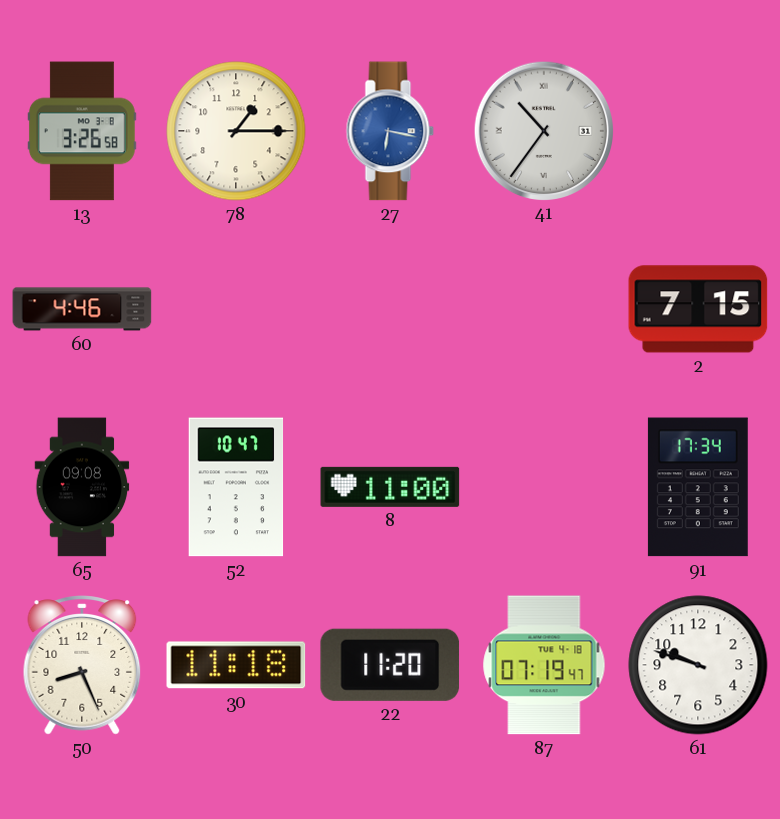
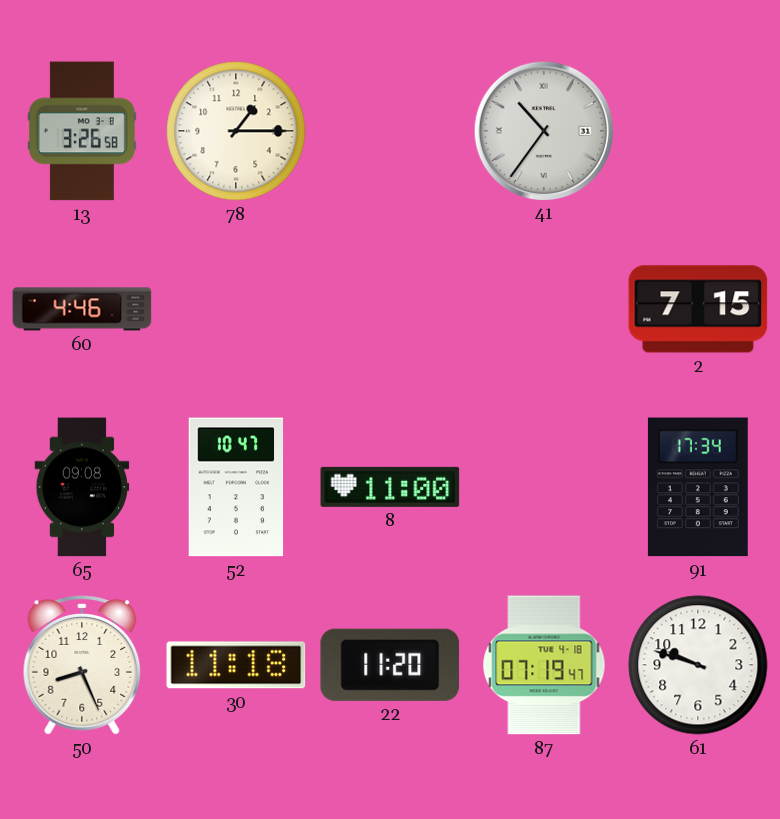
27: 6:17 -> none (390, 131)
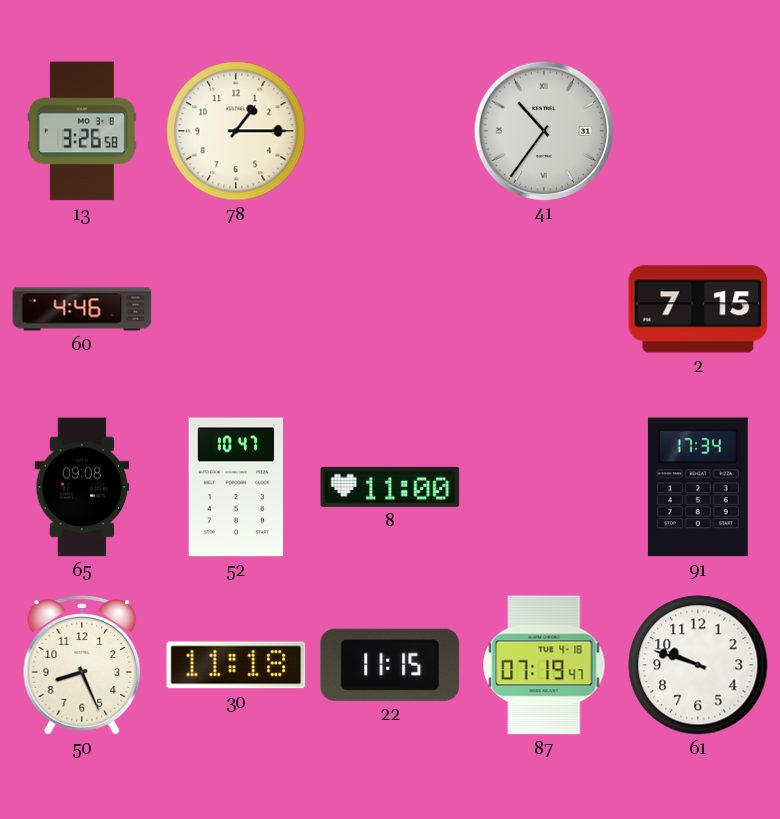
22: 11:20 -> 11:15 (390, 665)
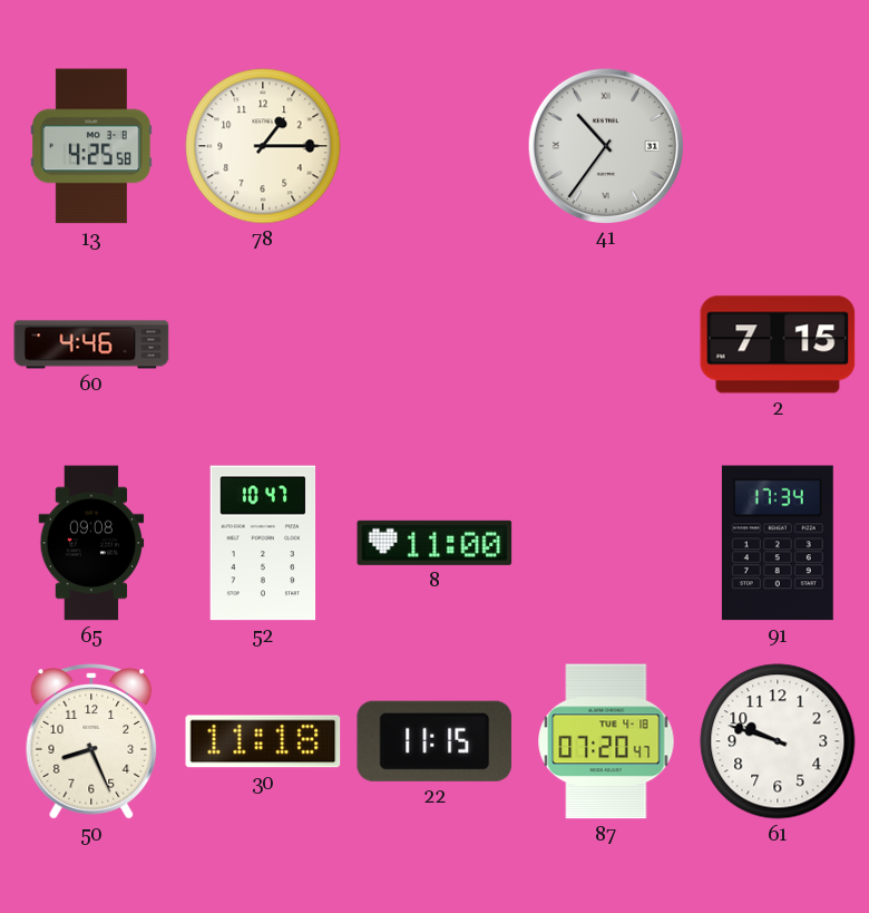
13: 3:26 -> 4:25 (91, 146)
87: 07:19 -> 07:20 (606, 741)
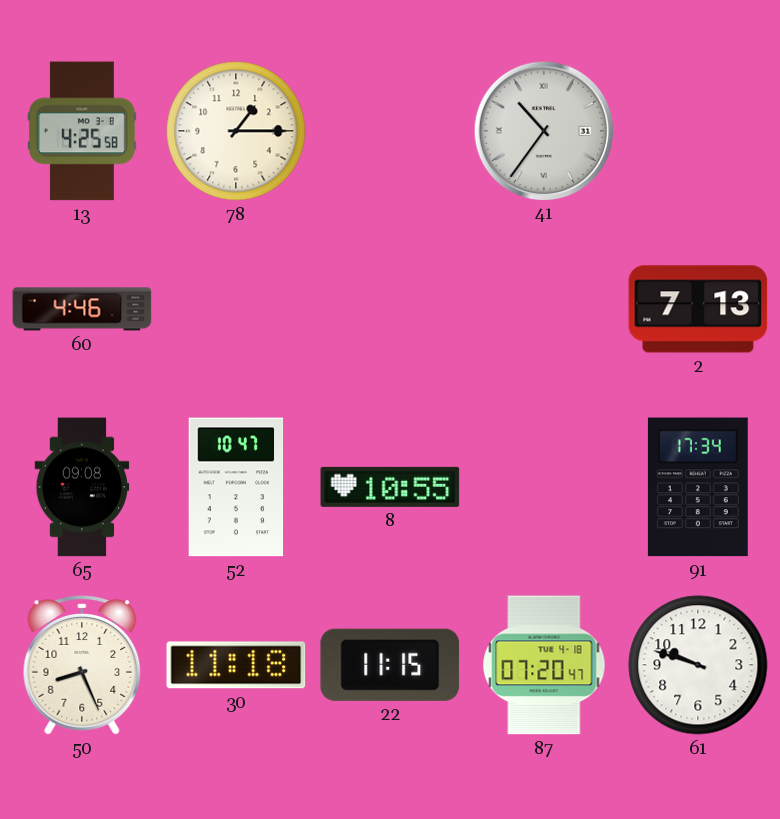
2: 7:15 -> 7:13 (698, 309)
8: 11:00 -> 10:55 (390, 487)
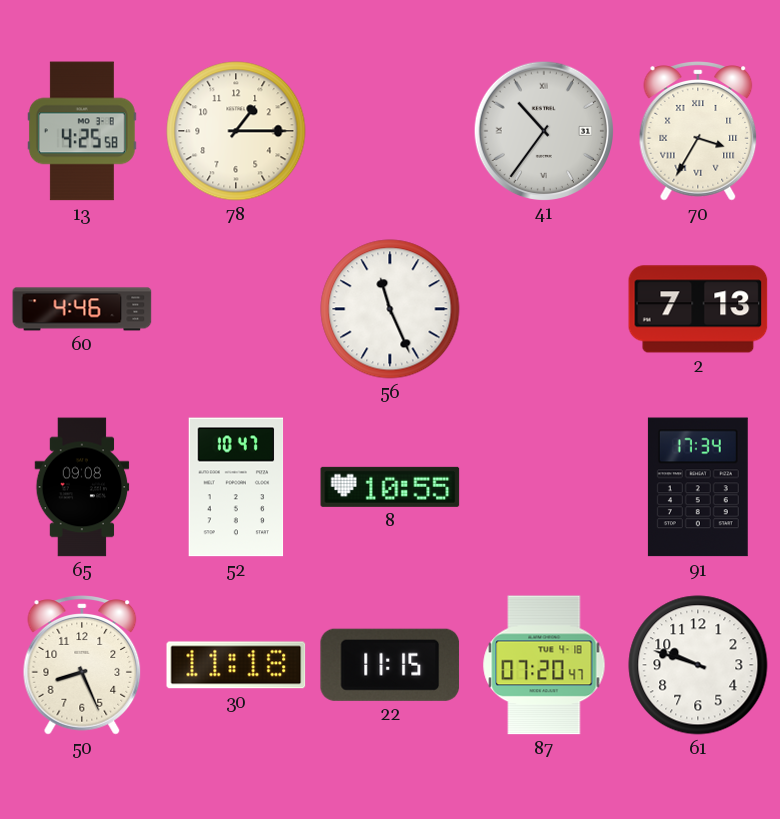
70: none -> 3:35 (698, 131)
56: none -> 11:26 (390, 309)
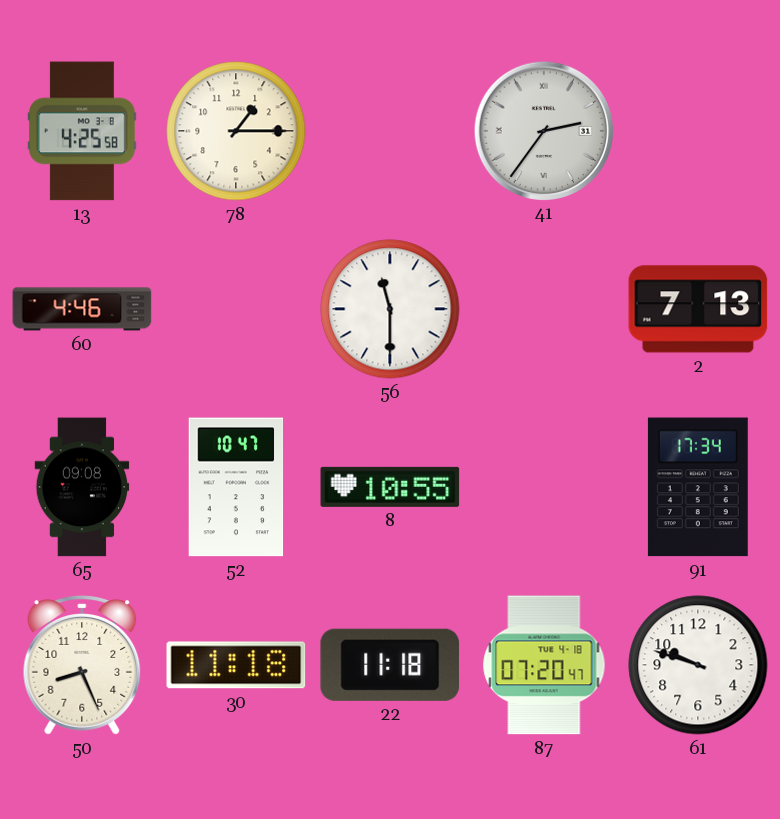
41: 10:36 -> 2:36 (543, 130)
70: 3:35 -> none (698, 131)
56: 11:26 -> 11:30 (390, 309)
22: 11:15 -> 11:18 (390, 665)
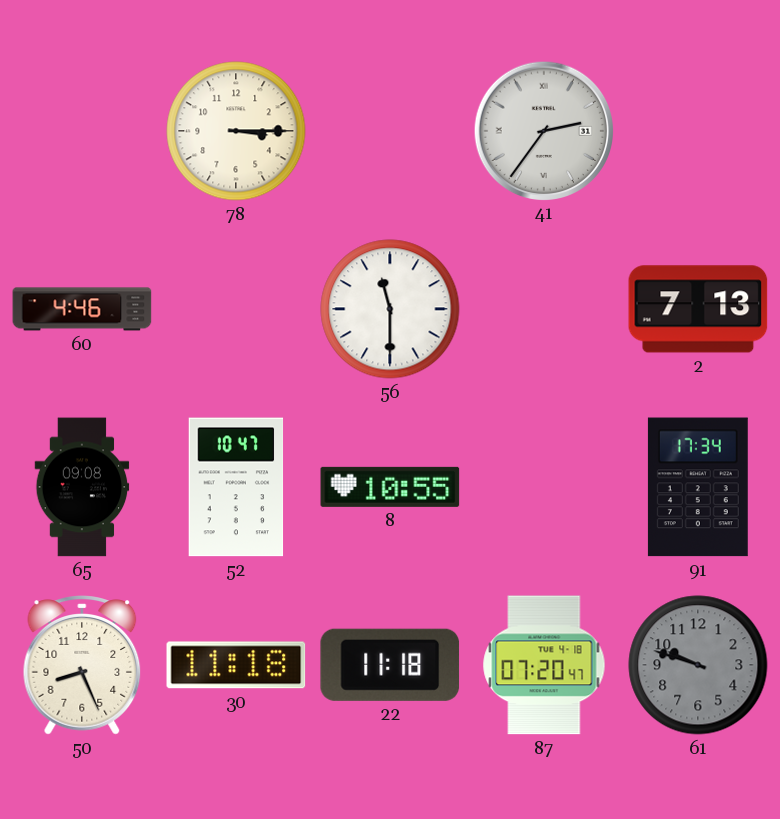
13: 4:25 -> none (82, 131)
78: 1:15 -> 3:15 (236, 131)
61 dial: white -> grey (698, 665)
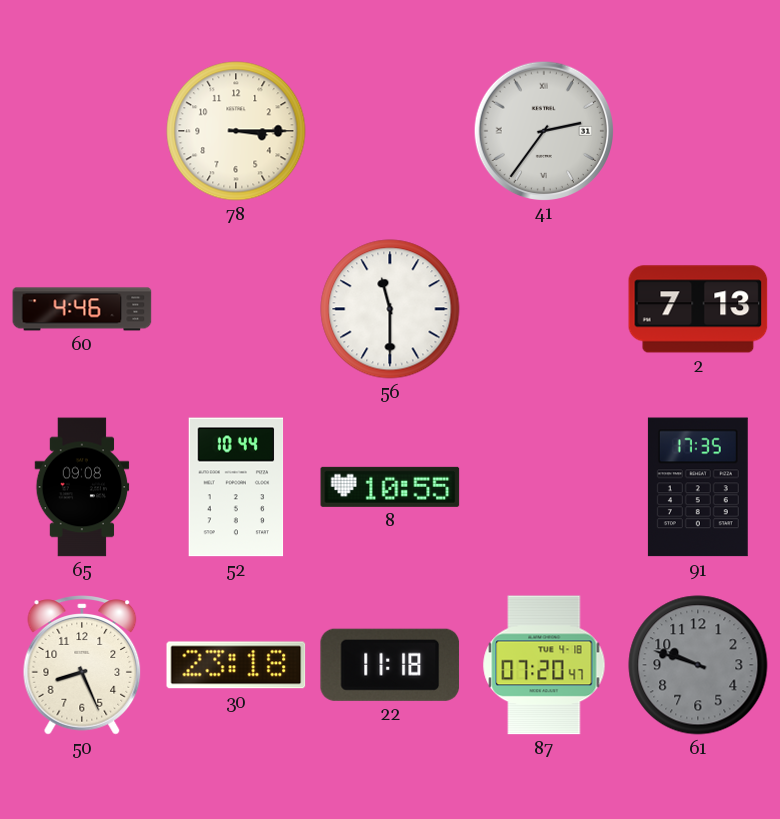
52: 10:47 -> 10:44 (236, 487)
91: 17:34 -> 17:35 (698, 487)
30: 11:18 -> 23:18 (236, 665)
